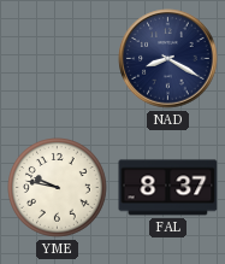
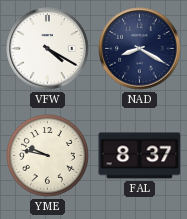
VFW: none -> 4:20 (48, 49)
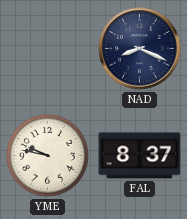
VFW: 4:20 -> none (48, 49)
NAD: 8:20 -> 8:19 (140, 49)
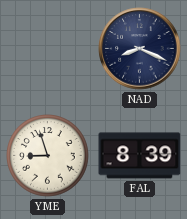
YME: 9:47 -> 8:57 (48, 156)
FAL: 8:37 -> 8:39 (140, 156)
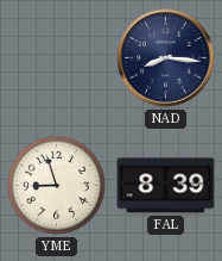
NAD: 8:19 -> 8:16 (166, 58)
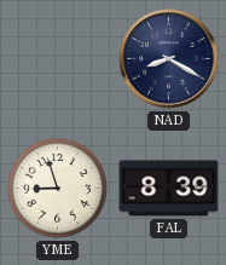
NAD: 8:16 -> 8:20 (169, 59)
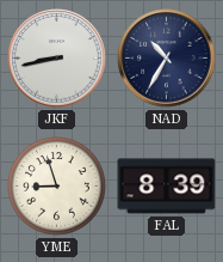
JKF: none -> 8:43 (57, 59)
NAD: 8:20 -> 10:35 (167, 59)
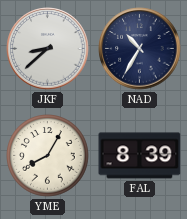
JKF: 8:43 -> 8:38 (48, 49)
YME: 8:57 -> 8:05 (48, 156)
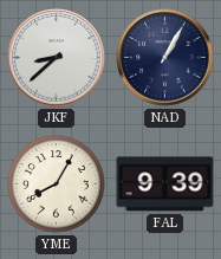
NAD: 10:35 -> 1:05 (165, 58)
FAL: 8:39 -> 9:39 (165, 184)
